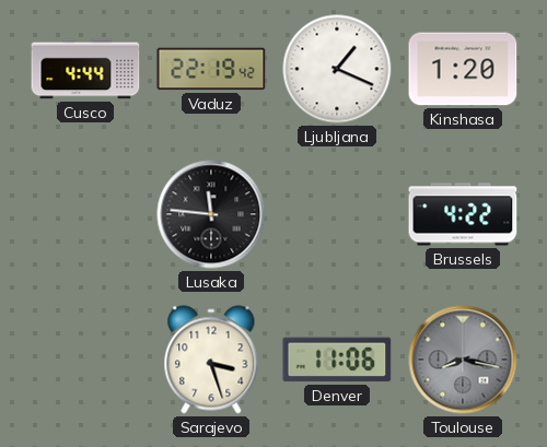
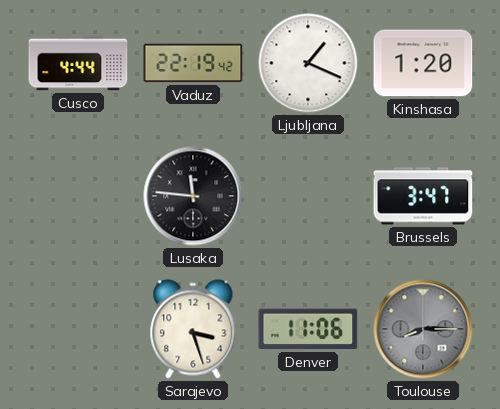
Brussels: 4:22 -> 3:47 (423, 196)
Toulouse: 8:17 -> 8:15 (423, 329)
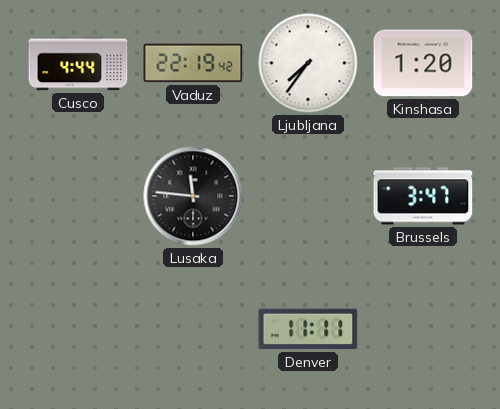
Ljubljana: 1:19 -> 7:36 (308, 63)
Sarajevo: 3:27 -> none (193, 329)
Denver: 11:06 -> 11:11 (308, 329)
Toulouse: 8:15 -> none (423, 329)
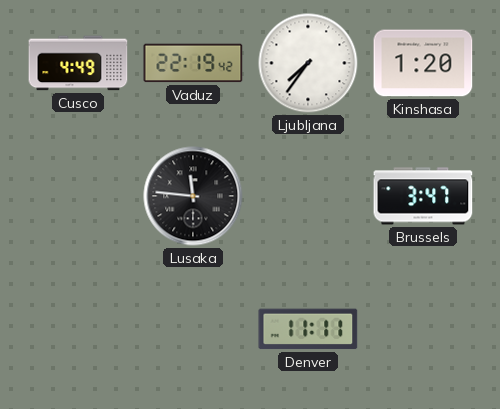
Cusco: 4:44 -> 4:49 (78, 63)
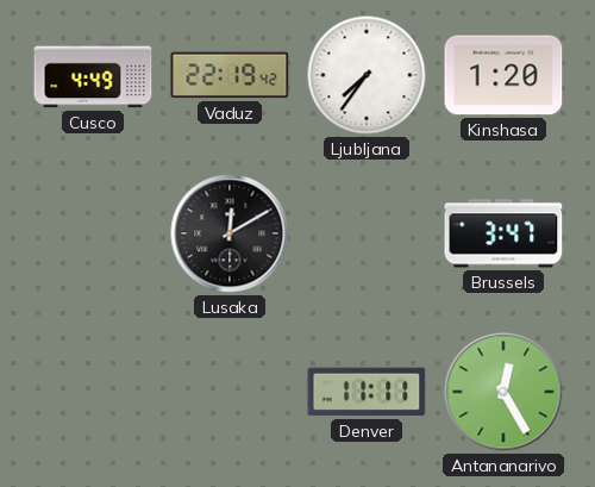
Lusaka: 11:46 -> 12:10 (230, 233)
Antananarivo: none -> 12:25 (503, 392)
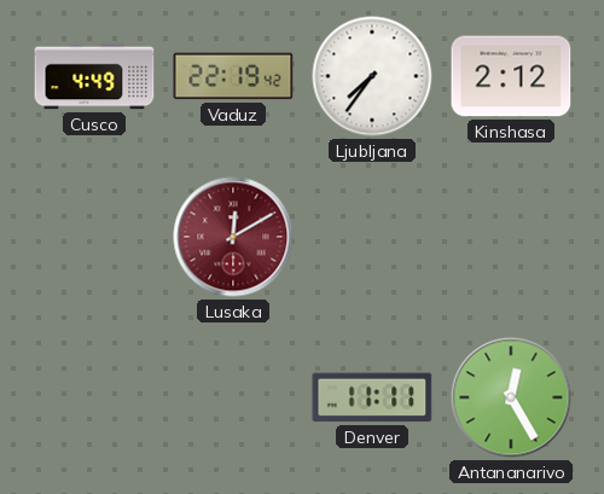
Kinshasa: 1:20 -> 2:12 (511, 76)
Lusaka dial: black -> burgundy (233, 237)
Brussels: 3:47 -> none (503, 233)
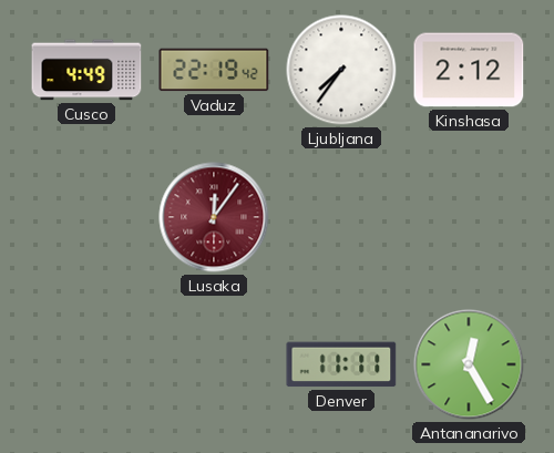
Lusaka: 12:10 -> 12:06 (214, 217)
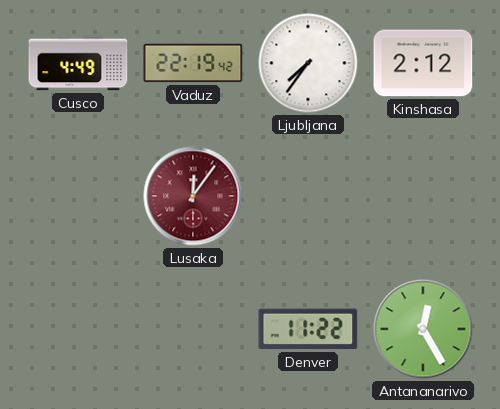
Denver: 11:11 -> 11:22 (308, 329)
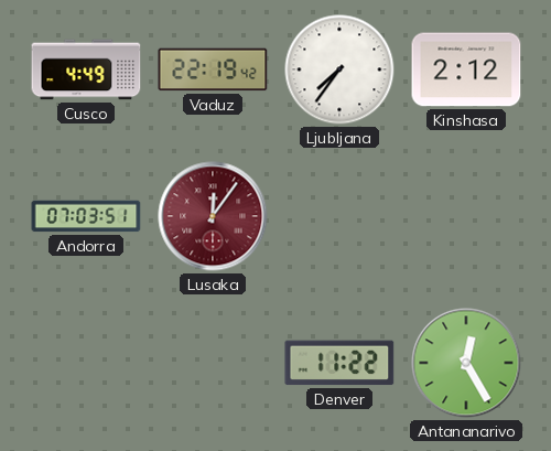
Andorra: none -> 07:03 (86, 216)
